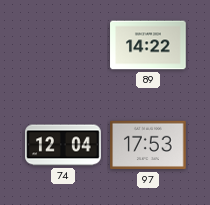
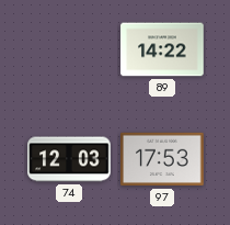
74: 12:04 -> 12:03 (69, 159)
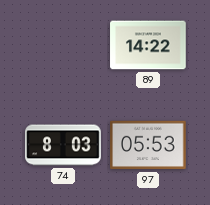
74: 12:03 -> 8:03 (63, 145)
97: 17:53 -> 05:53 (148, 145)
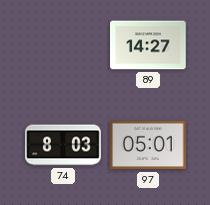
89: 14:22 -> 14:27 (148, 45)
97: 05:53 -> 05:01 (148, 145)
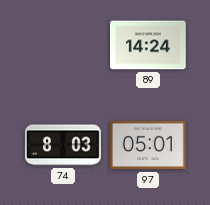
89: 14:27 -> 14:24 (148, 45)
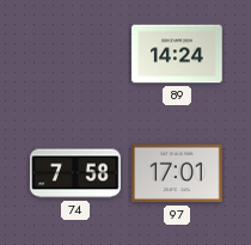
74: 8:03 -> 7:58 (75, 173)
97: 05:01 -> 17:01 (177, 173)
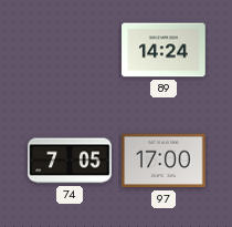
74: 7:58 -> 7:05 (70, 161)
97: 17:01 -> 17:00 (164, 161)
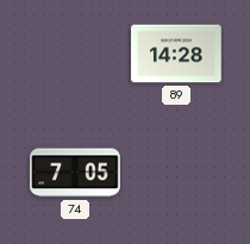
89: 14:24 -> 14:28 (176, 54)
97: 17:00 -> none (164, 161)
